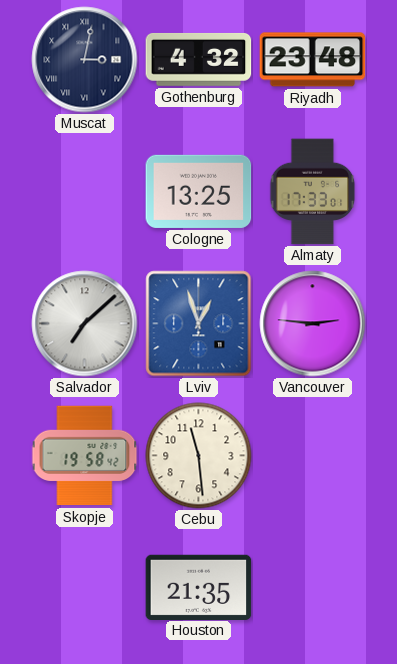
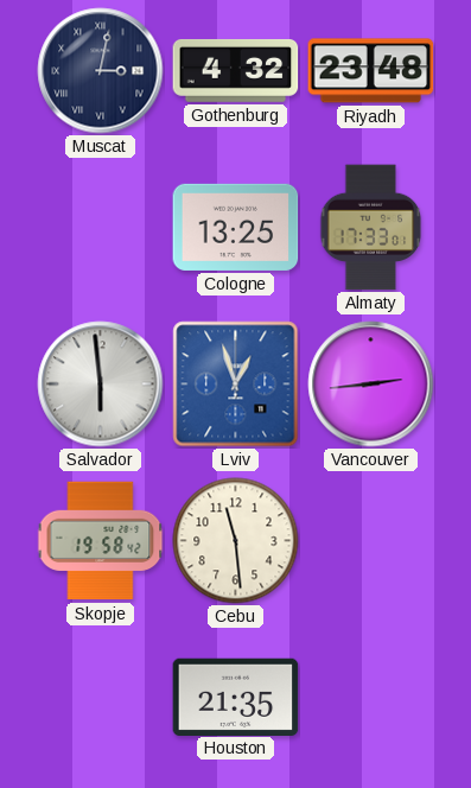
Salvador: 7:08 -> 5:59 (101, 385)
Vancouver: 2:46 -> 2:44 (371, 385)
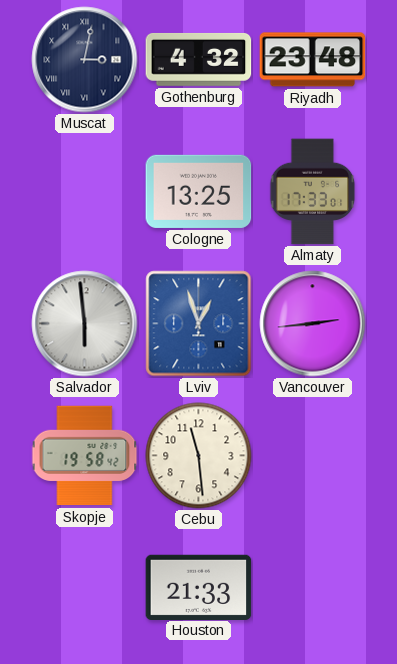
Houston: 21:35 -> 21:33 (199, 587)
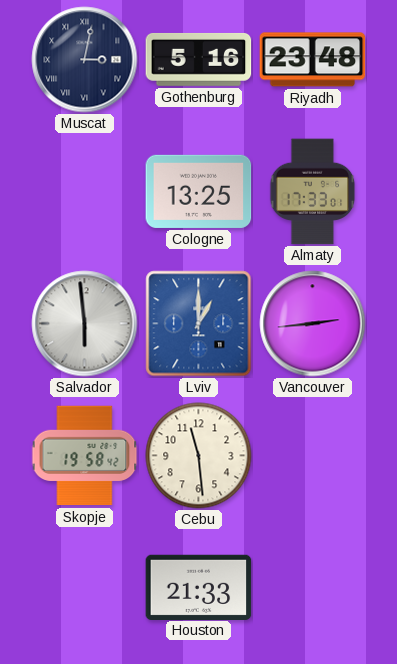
Gothenburg: 4:32 -> 5:16 (199, 59)
Lviv: 12:57 -> 1:00 (199, 324)
